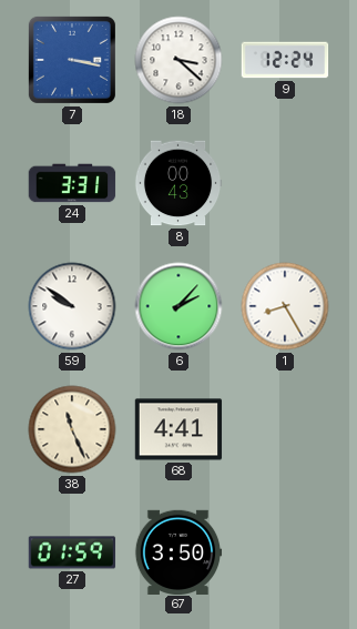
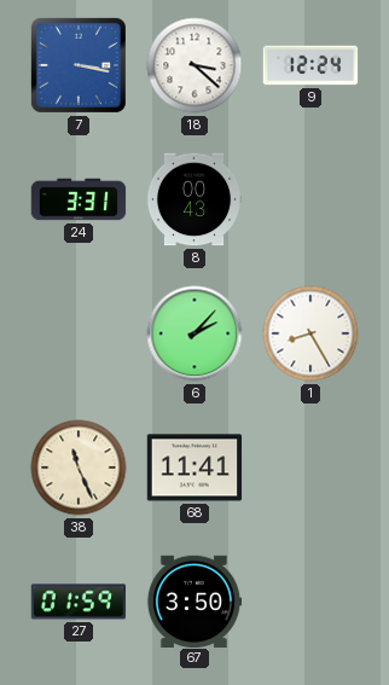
59: 9:51 -> none (72, 306)
68: 4:41 -> 11:41 (194, 468)
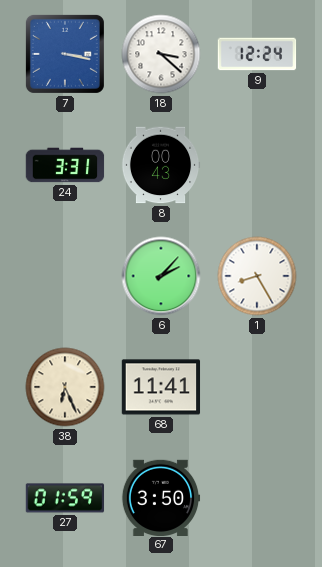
38: 11:26 -> 6:26 (65, 387)
